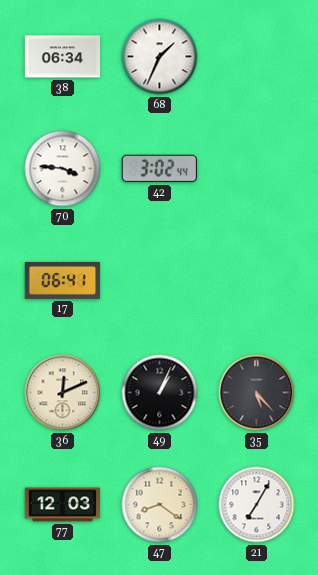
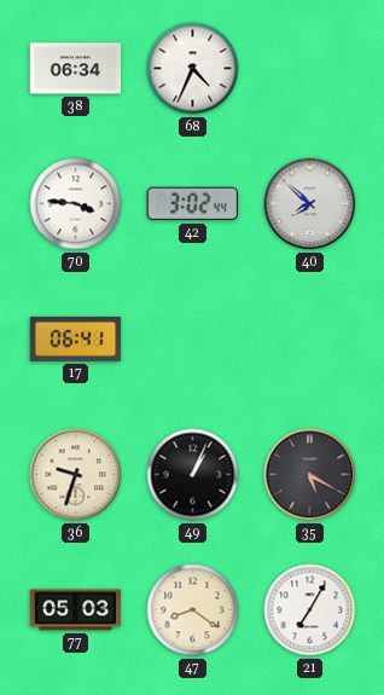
68: 1:34 -> 4:34 (193, 69)
40: none -> 7:52 (310, 204)
36: 12:11 -> 9:33 (76, 475)
35: 5:23 -> 5:20 (310, 475)
77: 12:03 -> 05:03 (76, 610)
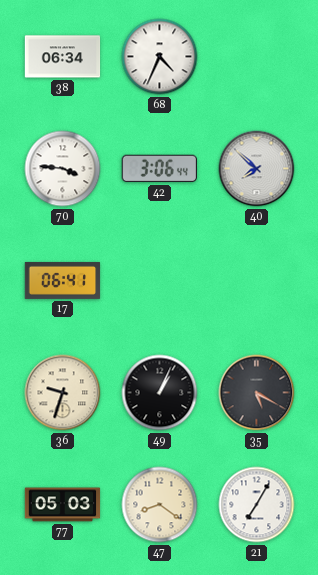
42: 3:02 -> 3:06 (159, 169)
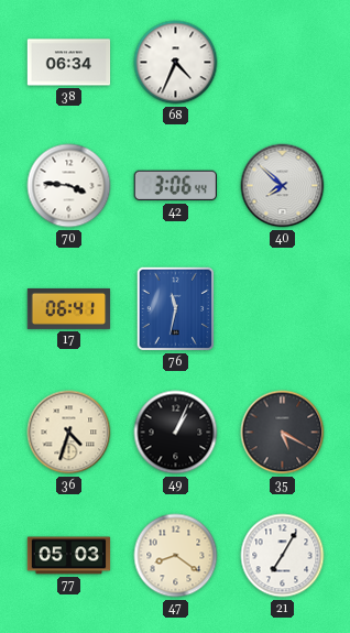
76: none -> 11:32 (176, 309)
36: 9:33 -> 4:33 (69, 433)
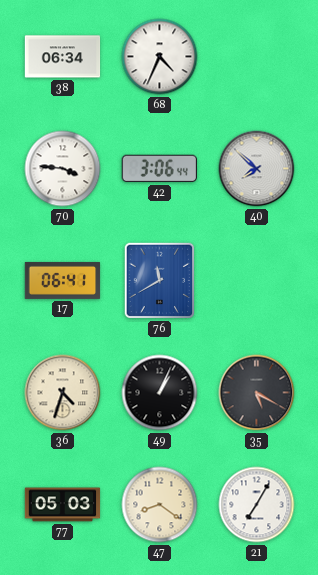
76: 11:32 -> 11:40 (160, 281)
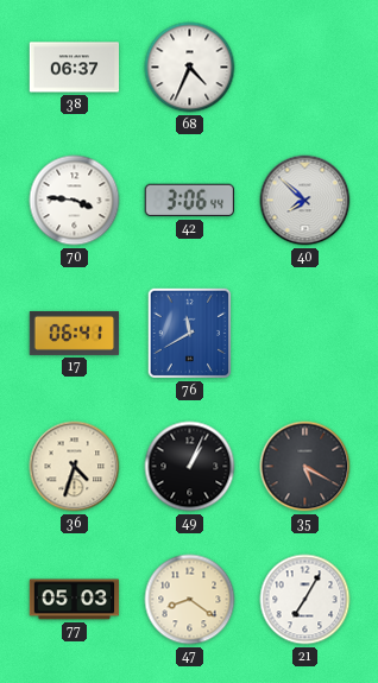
38: 06:34 -> 06:37 (75, 68)
